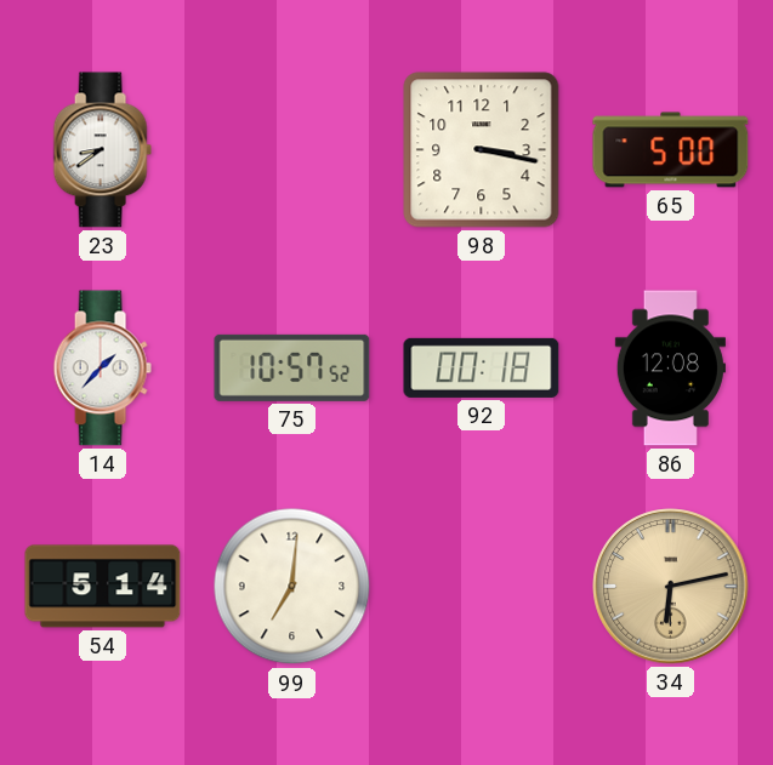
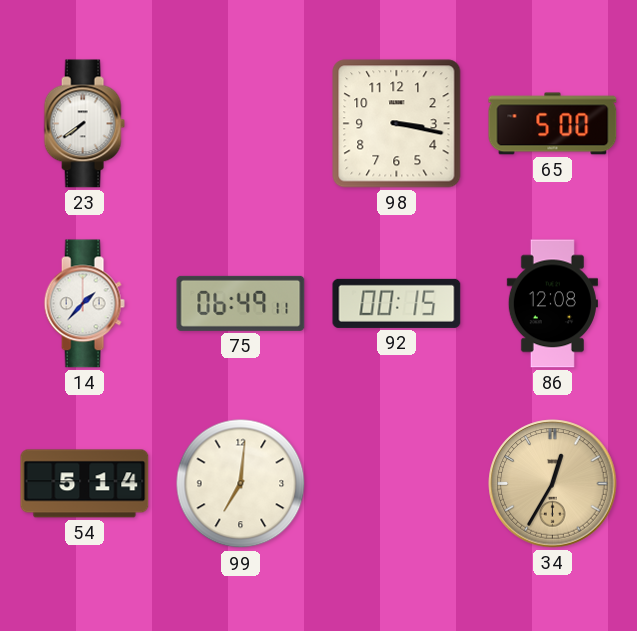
23: 8:39 -> 7:39 (84, 124)
75: 10:57 -> 06:49 (241, 303)
92: 00:18 -> 00:15 (397, 303)
34: 6:13 -> 12:35 (553, 484)
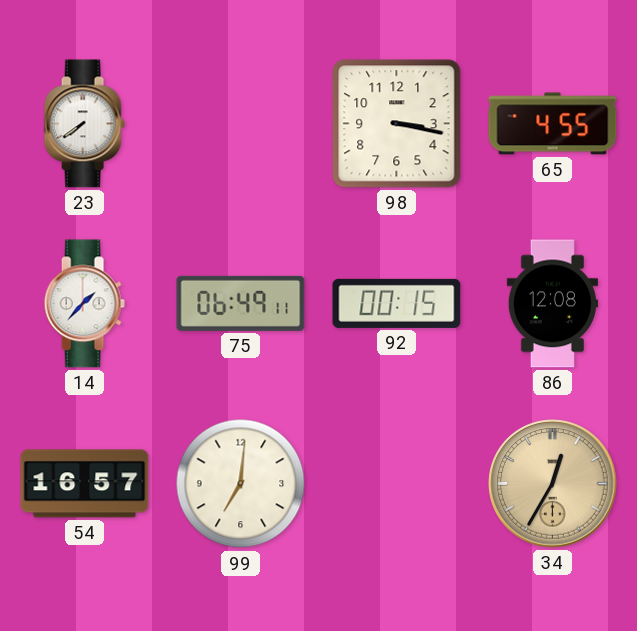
65: 5:00 -> 4:55 (553, 124)
54: 5:14 -> 16:57 (85, 484)
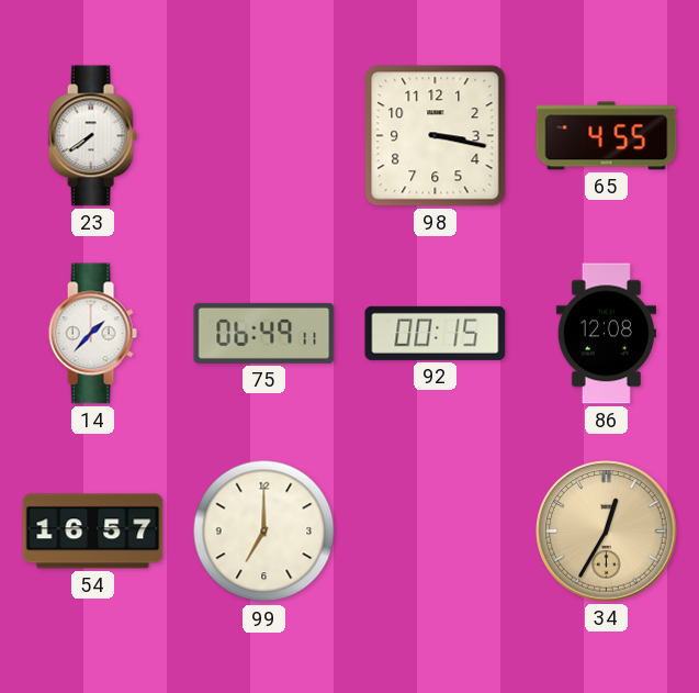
99: 7:01 -> 7:00 (264, 532)
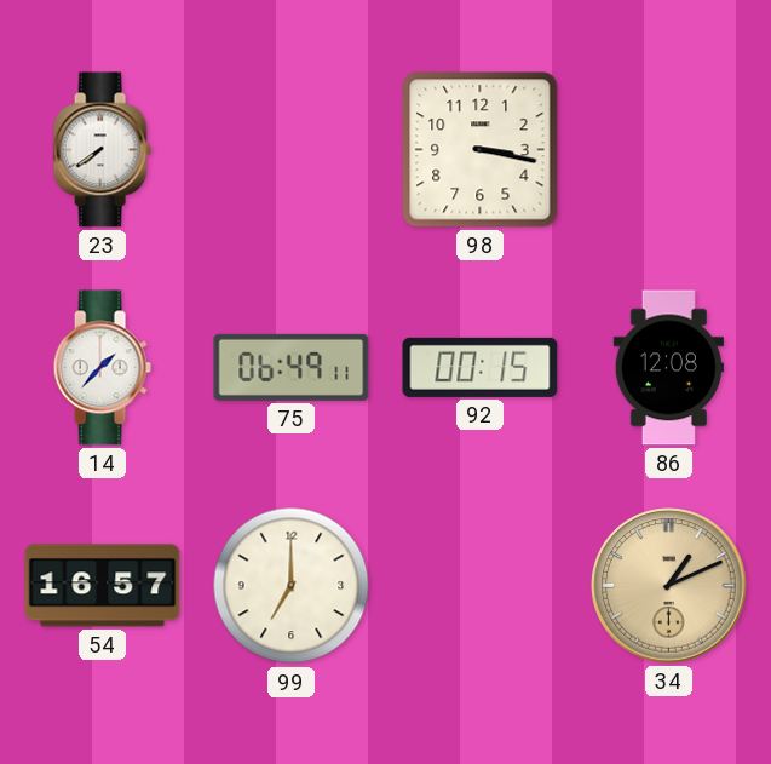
65: 4:55 -> none (607, 136)
34: 12:35 -> 1:11 (669, 586)
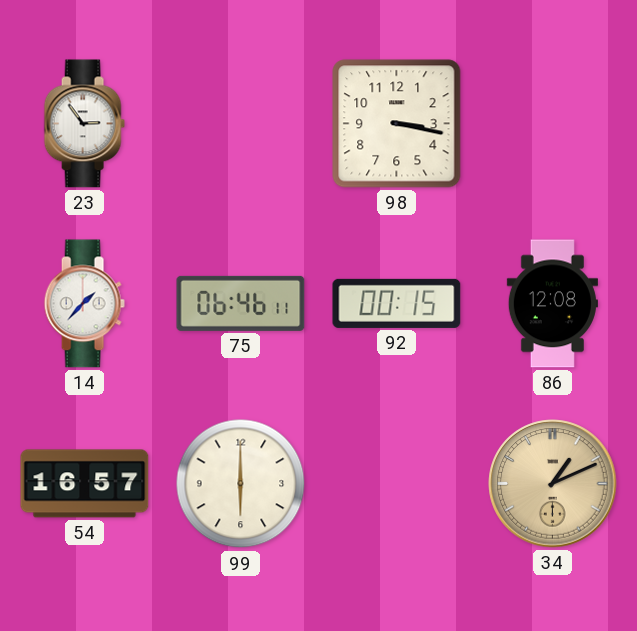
23: 7:39 -> 2:54 (84, 124)
75: 06:49 -> 06:46 (241, 303)
99: 7:00 -> 6:00 (241, 484)
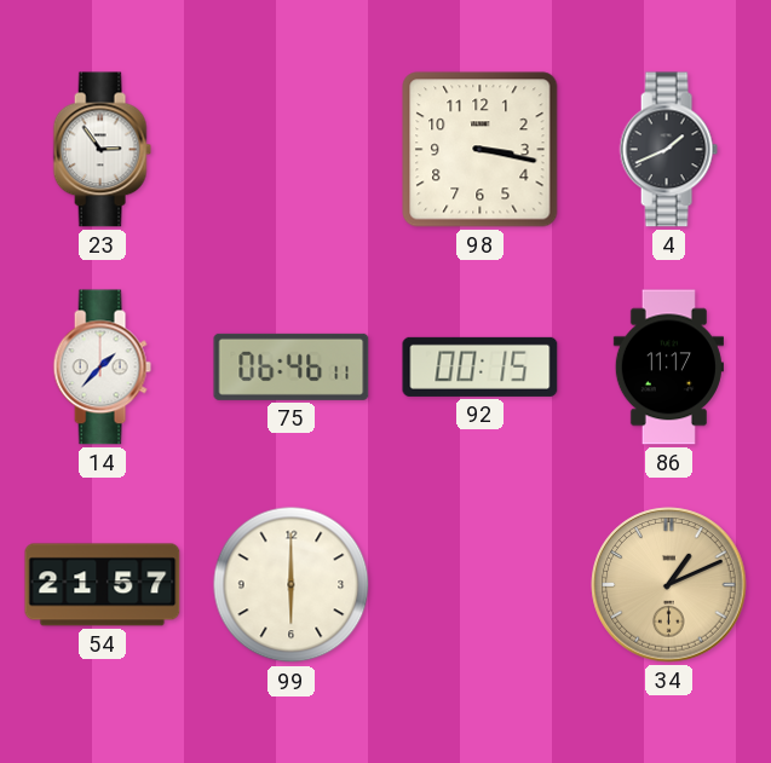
4: none -> 1:41 (668, 150)
86: 12:08 -> 11:17 (668, 368)
54: 16:57 -> 21:57 (103, 585)
